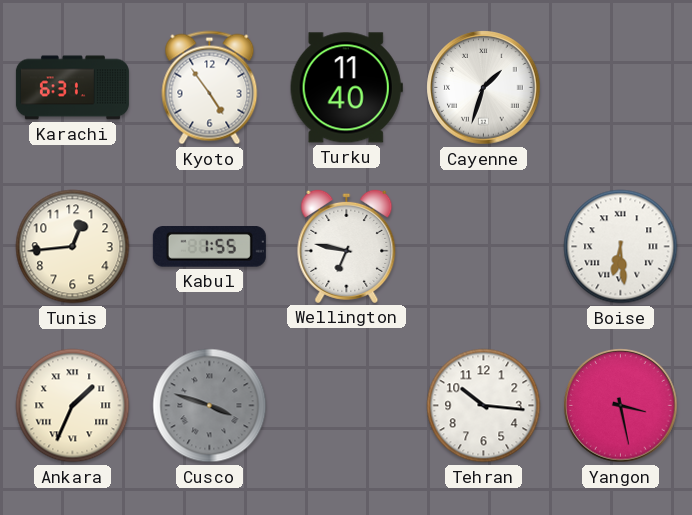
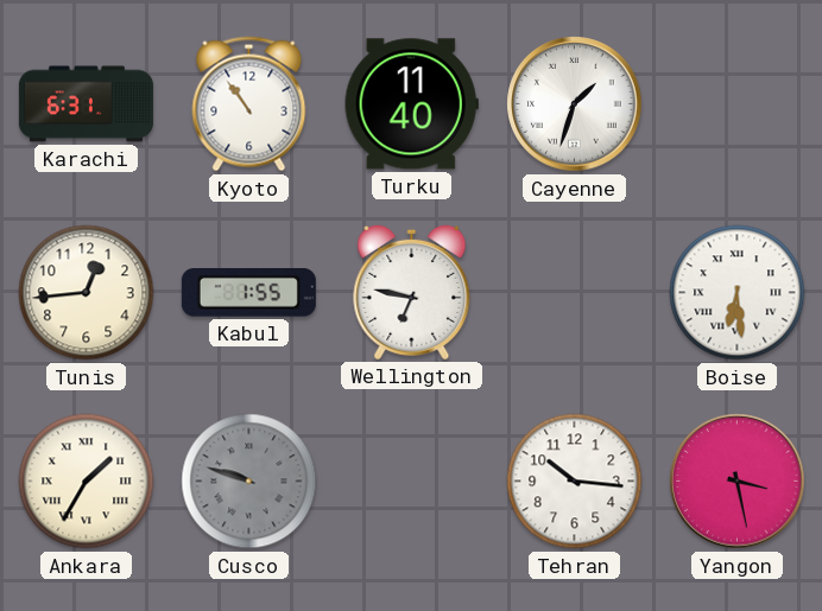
Kyoto: 4:54 -> 10:54 (249, 104)
Ankara: 1:34 -> 1:35 (87, 482)
Cusco: 3:48 -> 9:48 (249, 482)
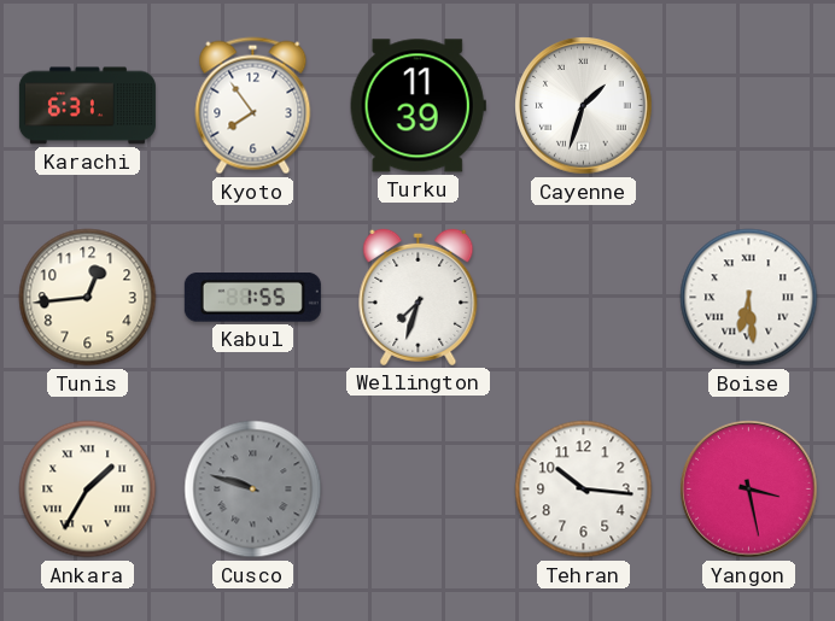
Kyoto: 10:54 -> 7:54 (253, 106)
Turku: 11:40 -> 11:39 (417, 106)
Wellington: 6:47 -> 7:33 (419, 297)
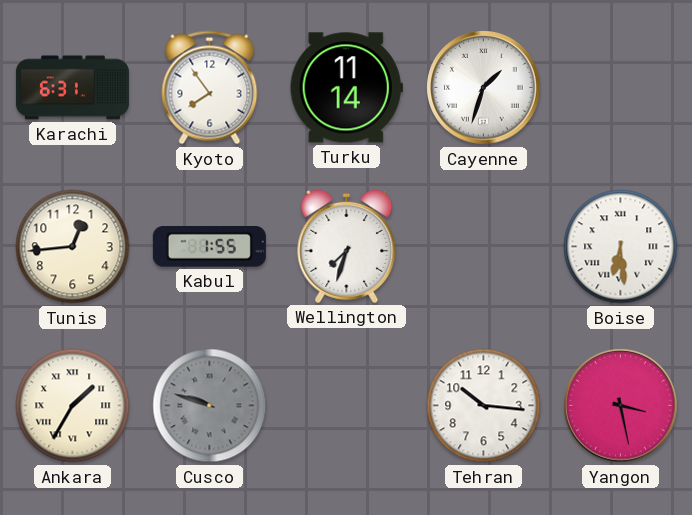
Turku: 11:39 -> 11:14 (346, 88)
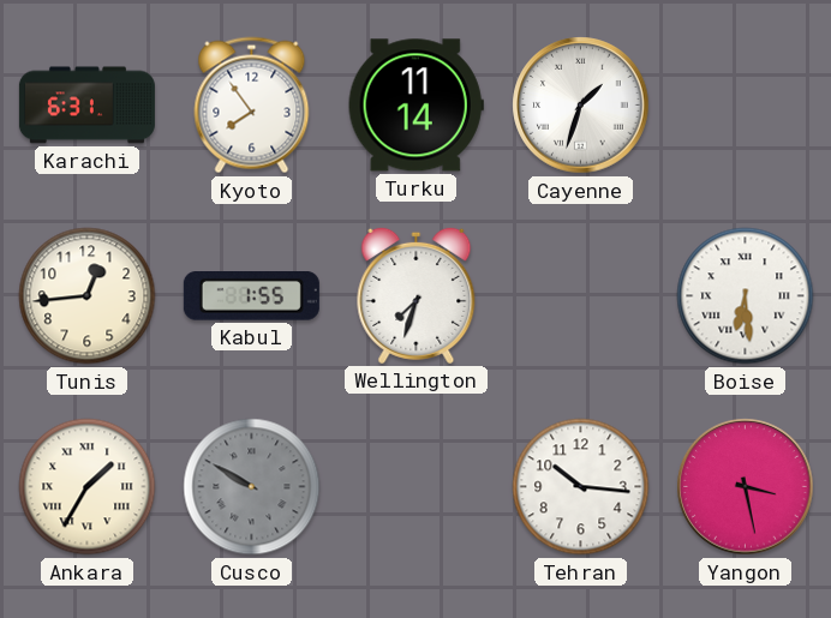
Cusco: 9:48 -> 9:50 (252, 487)
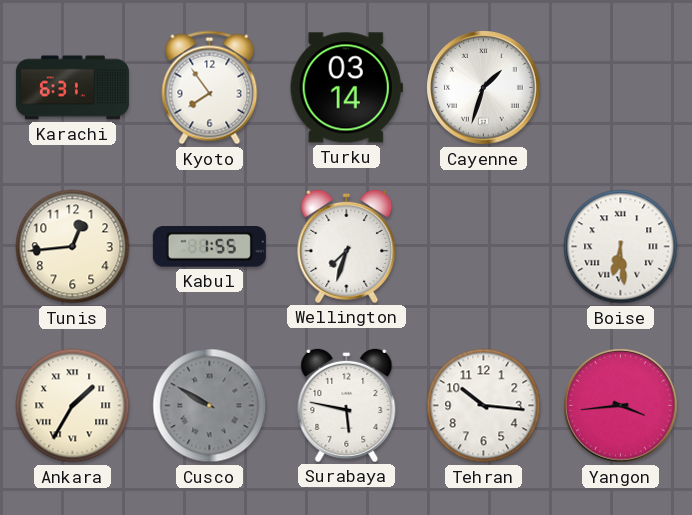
Turku: 11:14 -> 03:14 (346, 88)
Surabaya: none -> 5:47 (347, 405)
Yangon: 3:28 -> 3:44 (621, 406)
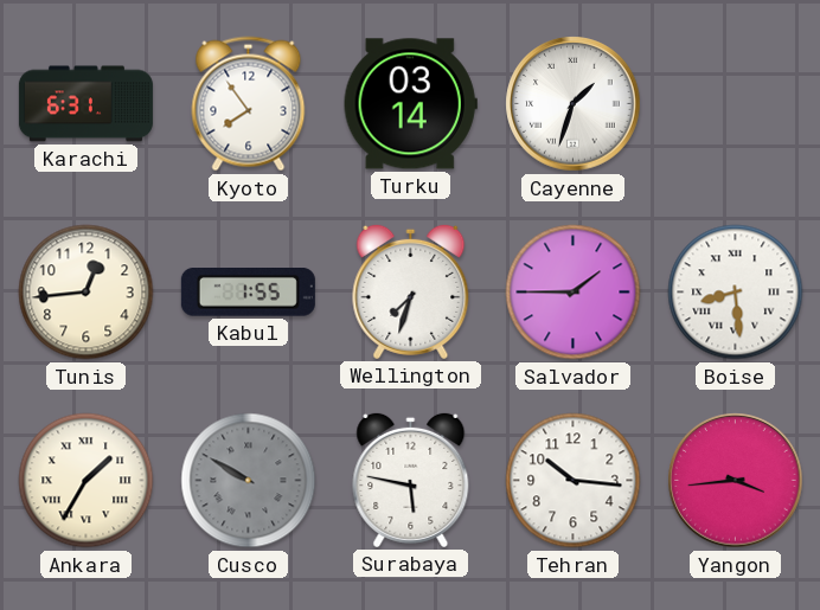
Salvador: none -> 1:45 (574, 293)
Boise: 6:29 -> 8:29 (736, 293)
